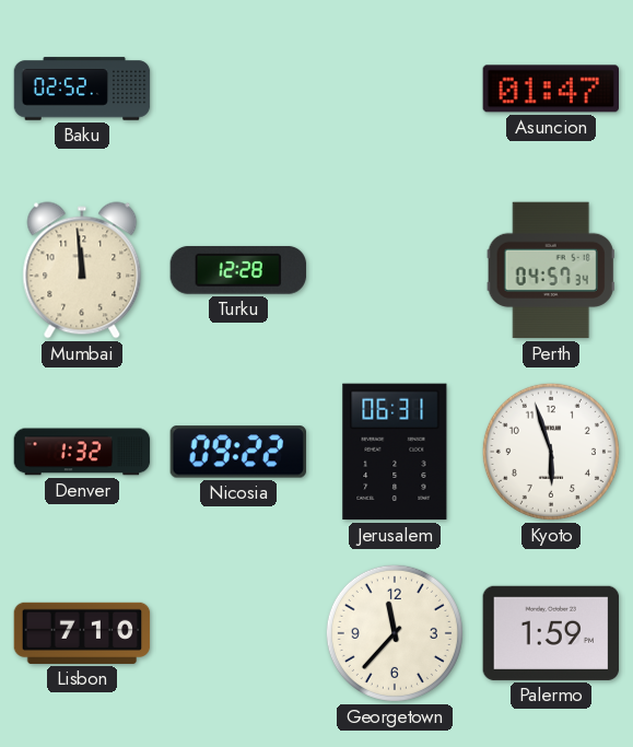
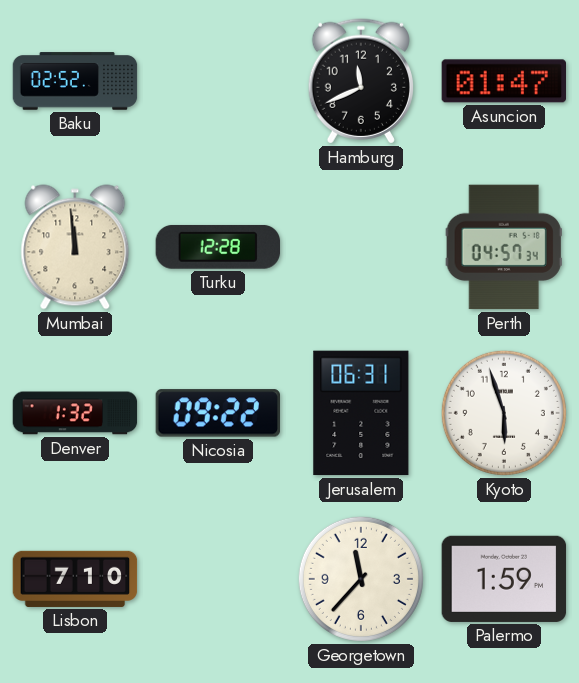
Hamburg: none -> 11:41 (361, 81)
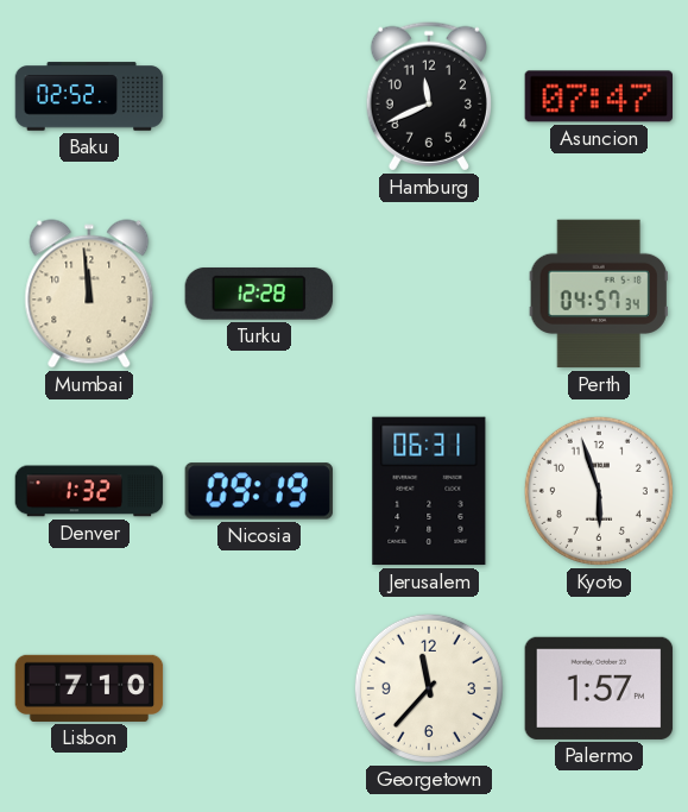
Asuncion: 01:47 -> 07:47 (598, 96)
Nicosia: 09:22 -> 09:19 (259, 491)
Palermo: 1:59 -> 1:57 (599, 688)
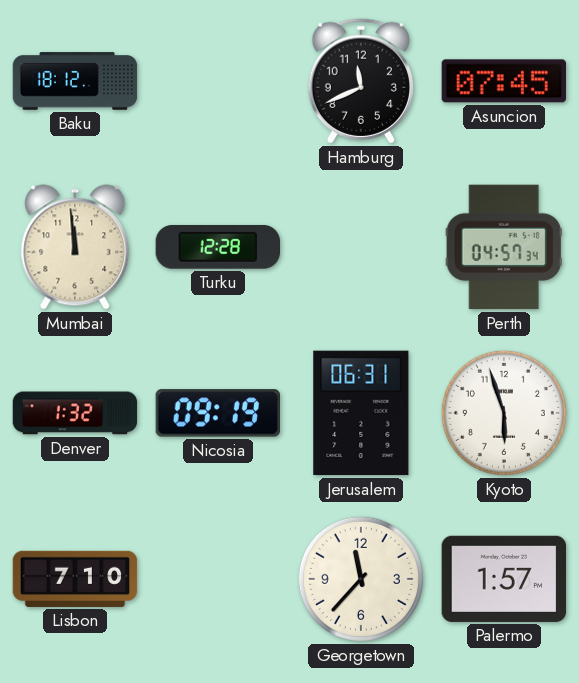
Baku: 02:52 -> 18:12 (75, 81)
Asuncion: 07:47 -> 07:45 (503, 81)
